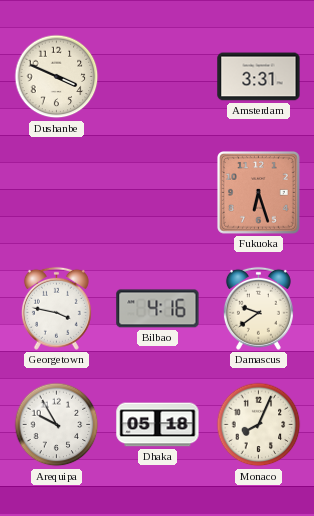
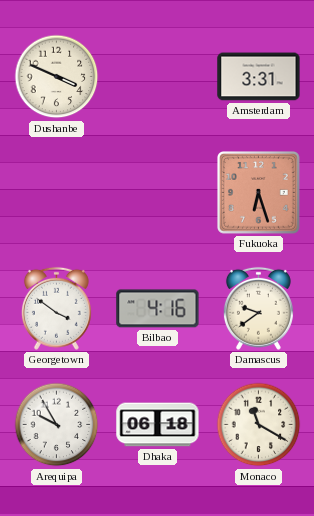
Georgetown: 3:47 -> 3:51 (56, 308)
Dhaka: 05:18 -> 06:18 (158, 425)
Monaco: 8:04 -> 11:20 (259, 425)
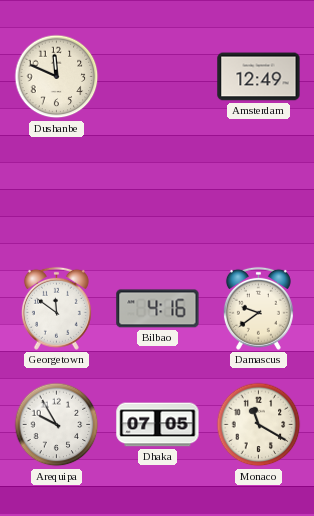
Dushanbe: 3:49 -> 11:49 (57, 77)
Amsterdam: 3:31 -> 12:49 (259, 77)
Fukuoka: 6:27 -> none (259, 193)
Georgetown: 3:51 -> 11:51 (56, 308)
Dhaka: 06:18 -> 07:05 (158, 425)
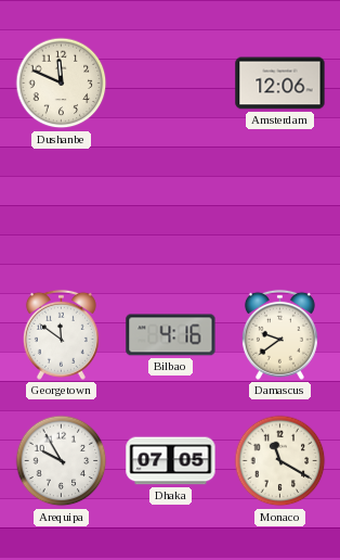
Amsterdam: 12:49 -> 12:06 (280, 84)
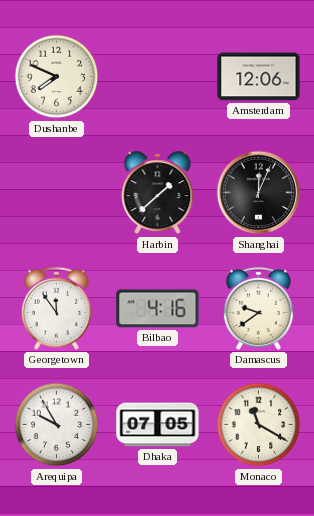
Dushanbe: 11:49 -> 7:49 (57, 77)
Harbin: none -> 1:38 (158, 193)
Shanghai: none -> 12:04 (259, 193)
Georgetown: 11:51 -> 11:54 (56, 308)
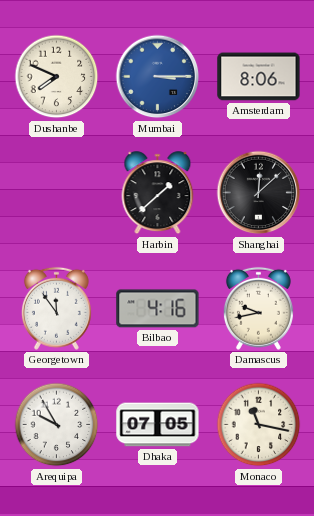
Mumbai: none -> 3:15 (158, 77)
Amsterdam: 12:06 -> 8:06 (259, 77)
Shanghai: 12:04 -> 12:08 (259, 193)
Damascus: 9:39 -> 9:43 (258, 308)
Monaco: 11:20 -> 11:17 (259, 425)
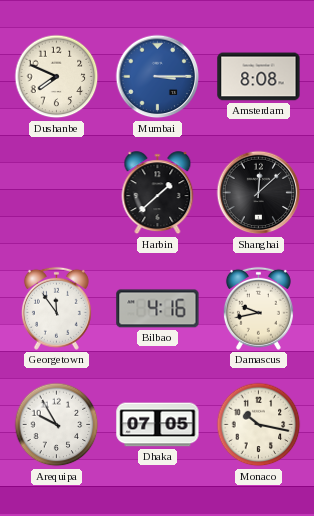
Amsterdam: 8:06 -> 8:08 (259, 77)
Monaco: 11:17 -> 10:17 (259, 425)
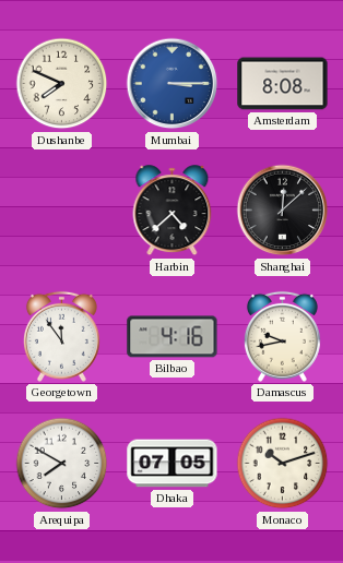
Harbin: 1:38 -> 4:38 (173, 211)
Arequipa: 9:55 -> 7:50 (62, 464)
Monaco: 10:17 -> 10:12 (283, 464)
